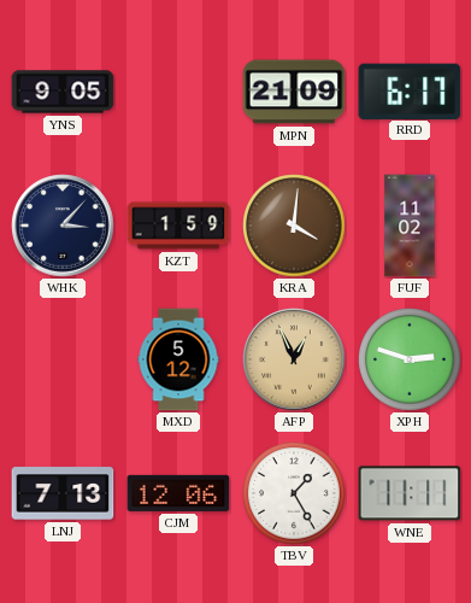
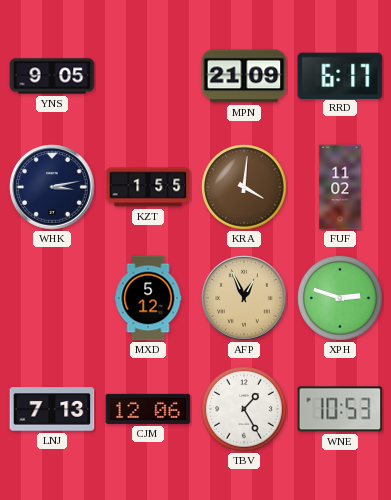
WHK: 3:07 -> 3:13 (52, 187)
KZT: 1:59 -> 1:55 (148, 187)
WNE: 11:11 -> 10:53 (340, 409)
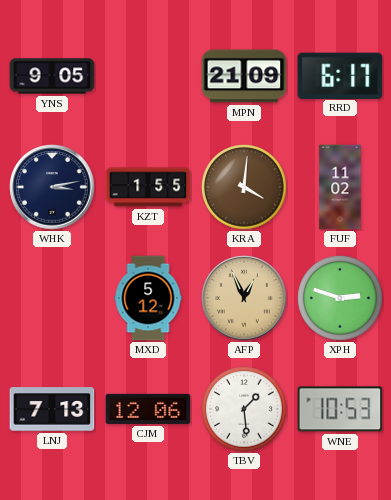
TBV: 1:25 -> 1:29 (244, 409)
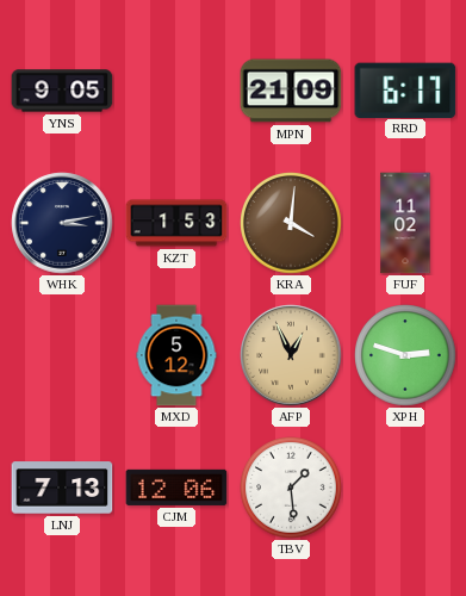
KZT: 1:55 -> 1:53 (176, 223)
WNE: 10:53 -> none (340, 409)
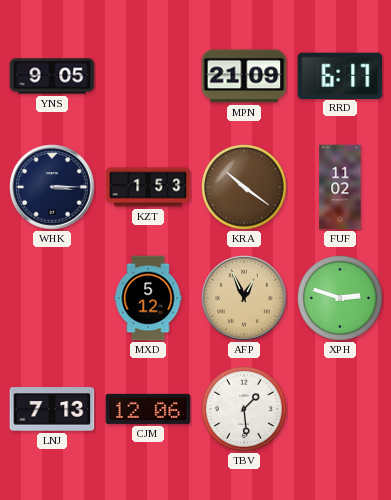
WHK: 3:13 -> 3:15 (52, 187)
KRA: 4:01 -> 10:21 (244, 187)
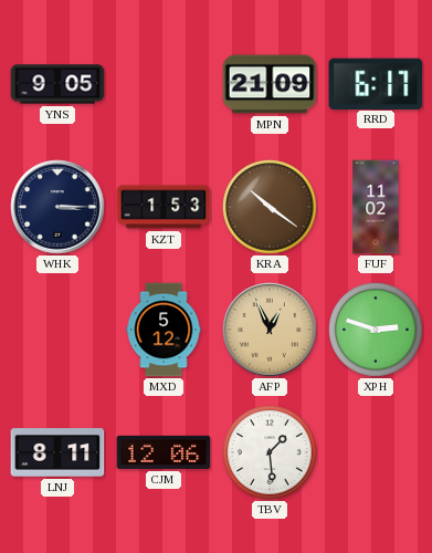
LNJ: 7:13 -> 8:11 (57, 452)
